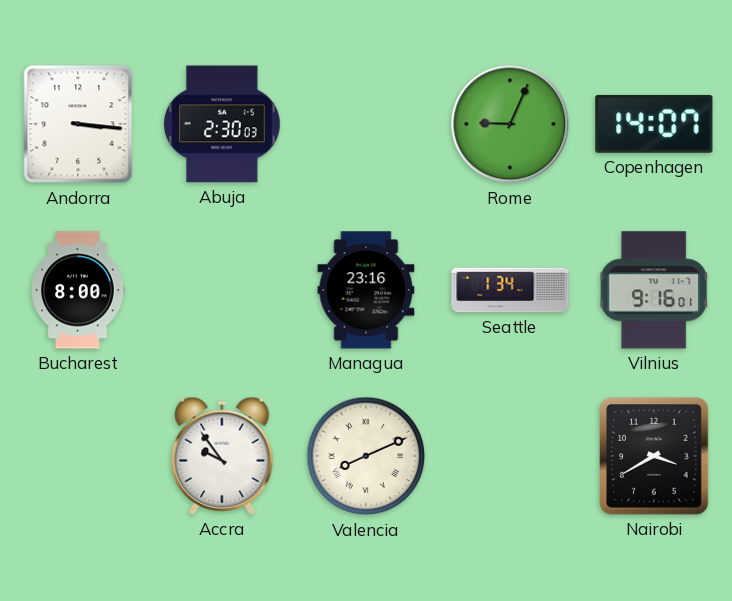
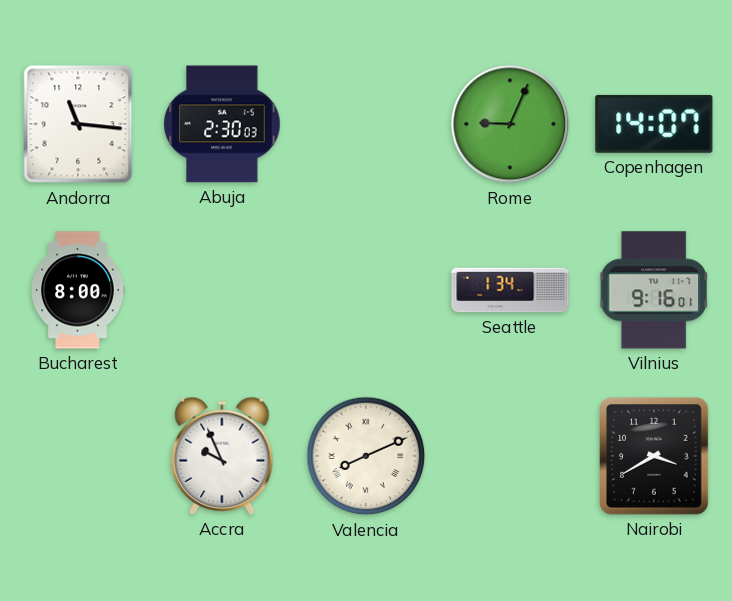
Andorra: 3:16 -> 11:16 (78, 124)
Managua: 23:16 -> none (366, 290)
Accra: 9:54 -> 9:56 (222, 456)
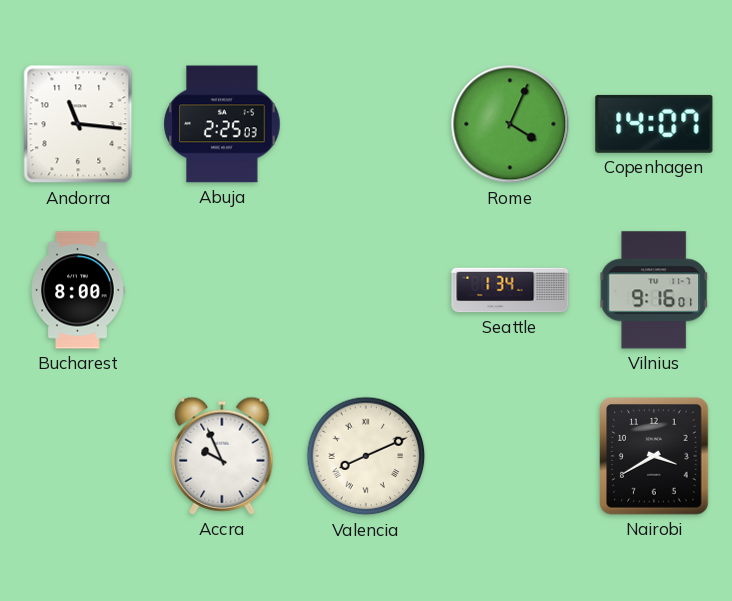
Abuja: 2:30 -> 2:25 (222, 124)
Rome: 9:04 -> 4:04 (510, 124)
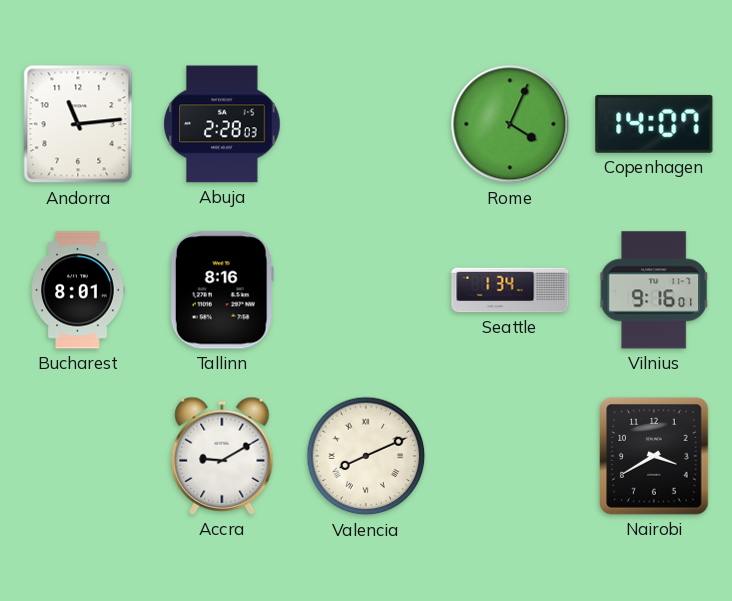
Andorra: 11:16 -> 11:14 (78, 124)
Abuja: 2:25 -> 2:28 (222, 124)
Bucharest: 8:00 -> 8:01 (78, 290)
Tallinn: none -> 8:16 (222, 290)
Accra: 9:56 -> 9:10 (222, 456)
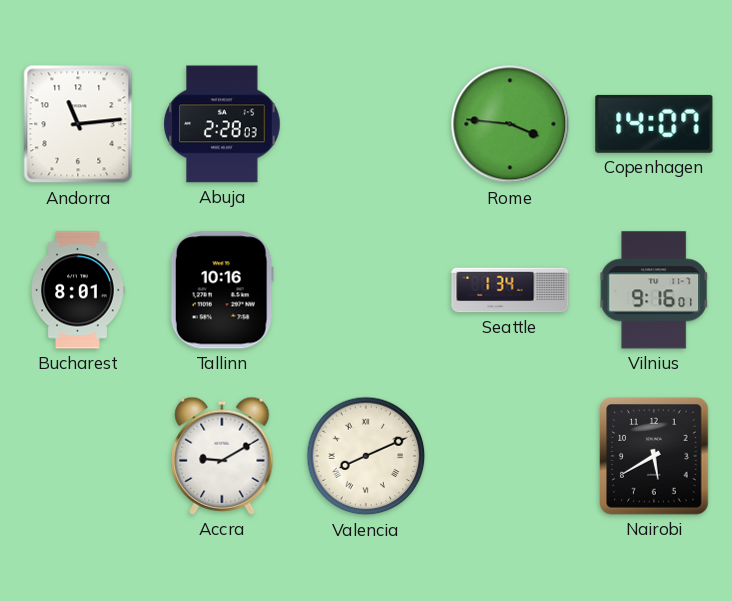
Rome: 4:04 -> 3:46 (510, 124)
Tallinn: 8:16 -> 10:16 (222, 290)
Nairobi: 3:40 -> 5:40 (654, 456)
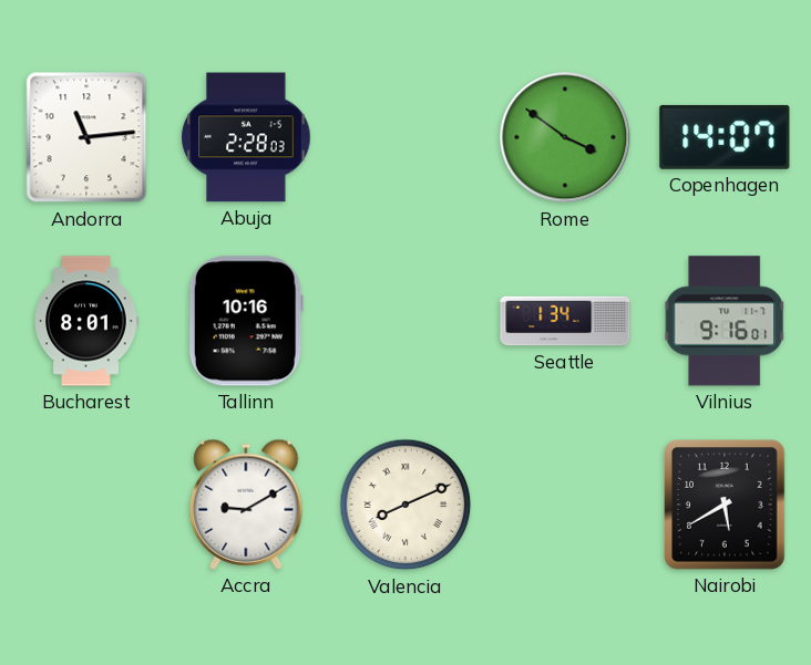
Rome: 3:46 -> 3:51 (565, 137)
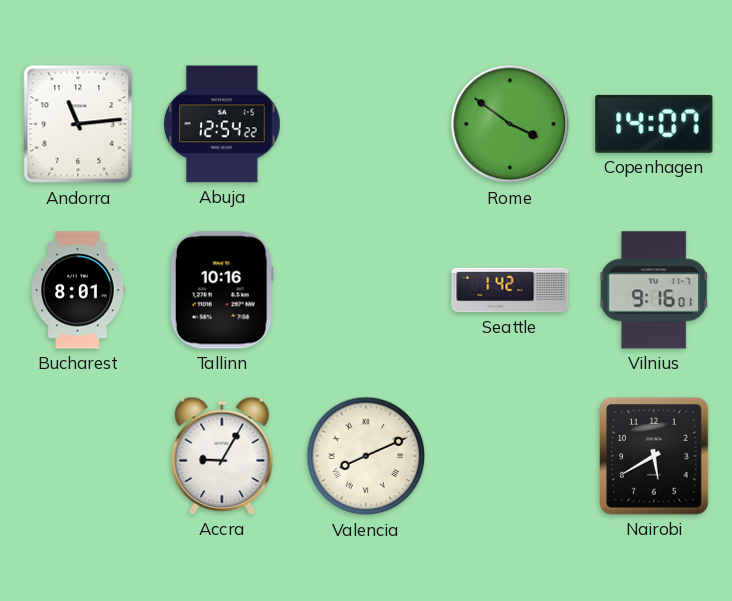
Abuja: 2:28 -> 12:54 (222, 124)
Seattle: 1:34 -> 1:42 (510, 290)
Accra: 9:10 -> 9:05 (222, 456)
